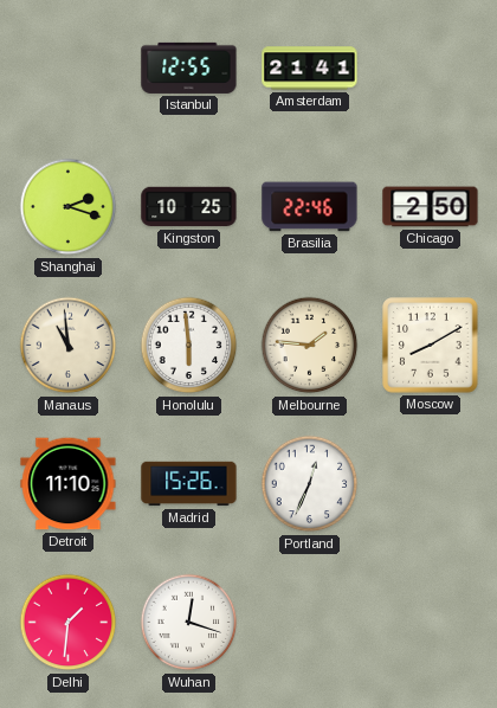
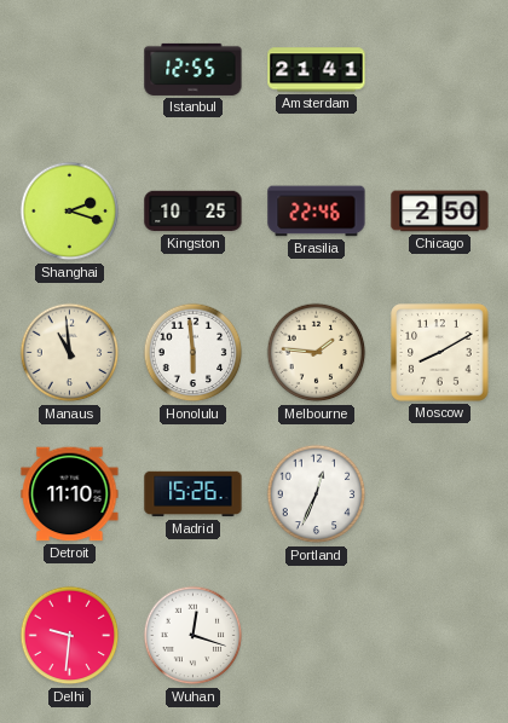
Delhi: 1:31 -> 9:31 (70, 636)
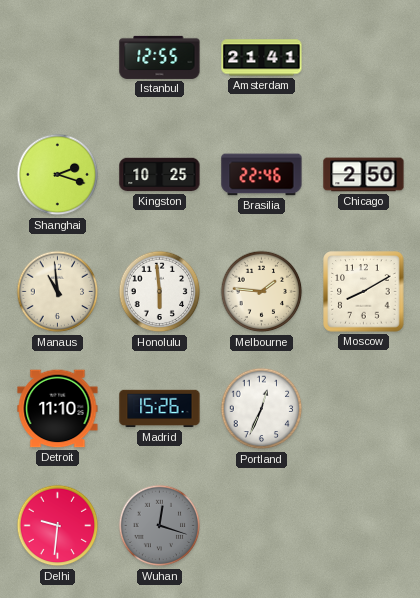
Wuhan dial: white -> grey (160, 526)
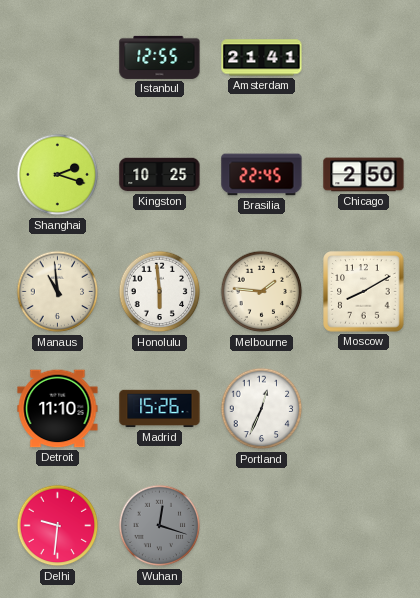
Brasilia: 22:46 -> 22:45 (262, 175)
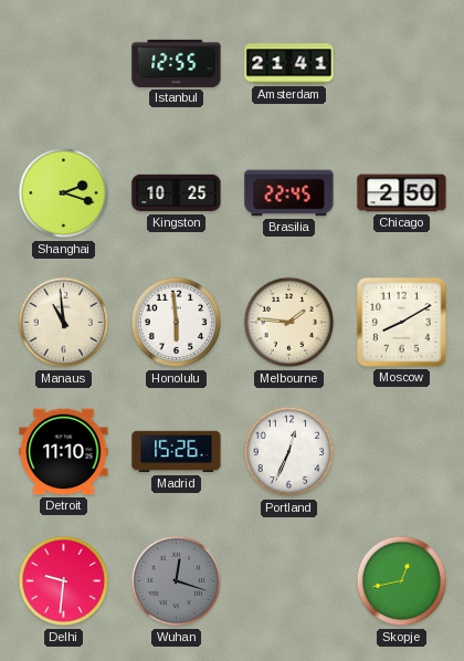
Skopje: none -> 12:43 (402, 581)
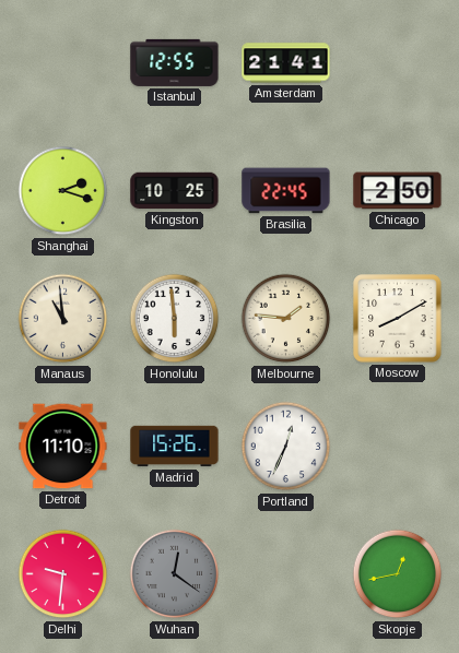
Wuhan: 12:18 -> 12:21 (175, 574)
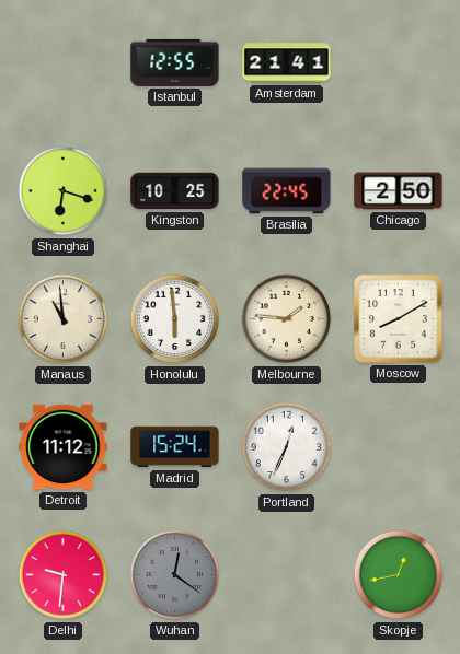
Shanghai: 2:18 -> 6:18 (64, 191)
Detroit: 11:10 -> 11:12 (64, 447)
Madrid: 15:26 -> 15:24 (175, 447)
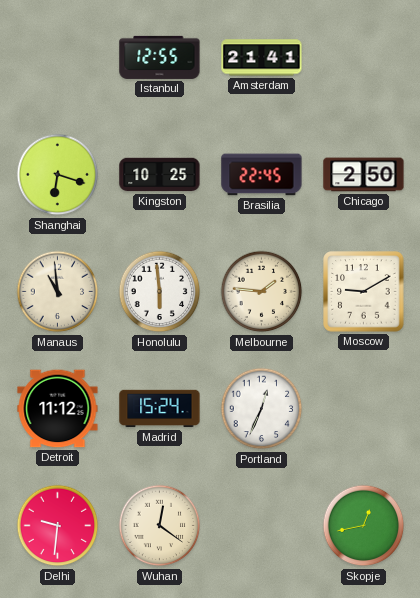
Moscow: 8:10 -> 9:10 (364, 292)
Wuhan dial: grey -> cream (160, 526)
